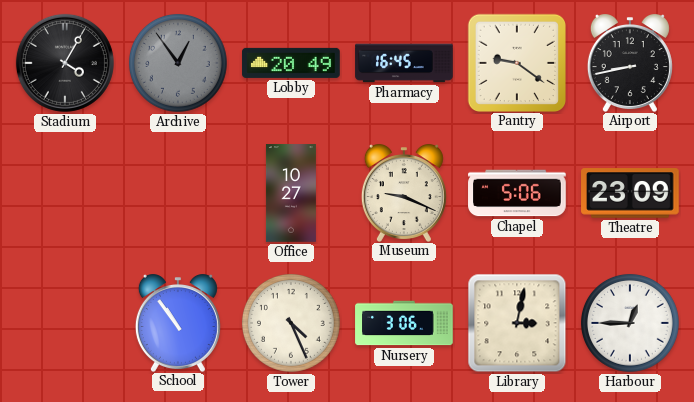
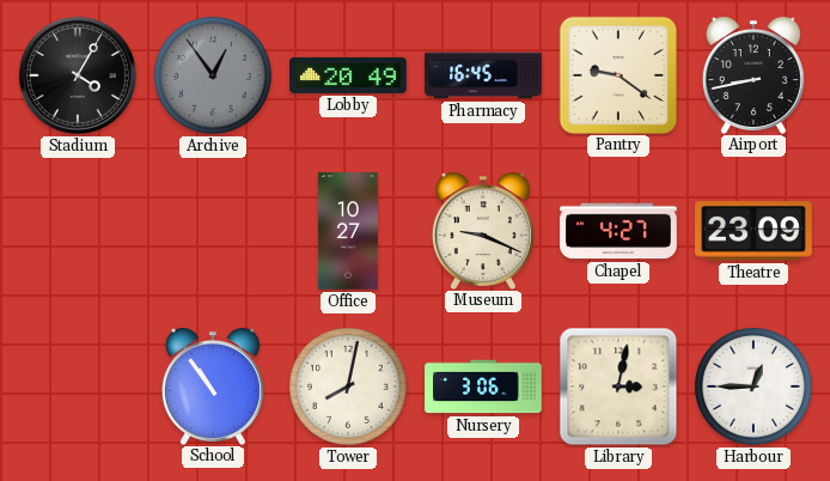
Chapel: 5:06 -> 4:27 (618, 231)
Tower: 4:26 -> 8:02 (348, 386)
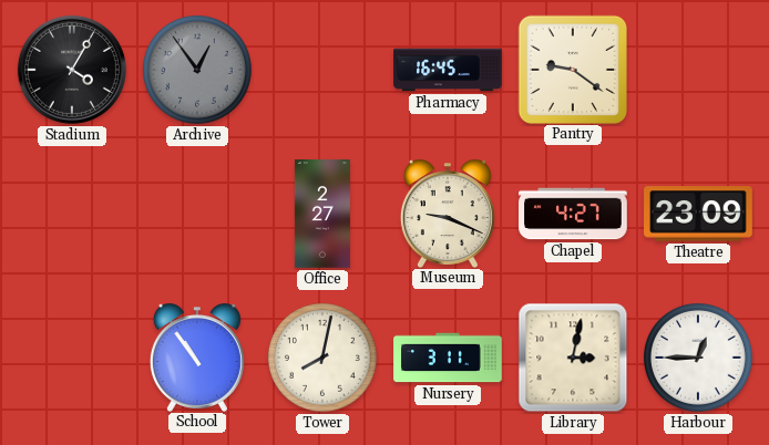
Lobby: 20:49 -> none (348, 75)
Airport: 8:43 -> none (753, 75)
Office: 10:27 -> 2:27 (322, 214)
Nursery: 3:06 -> 3:11 (448, 358)
